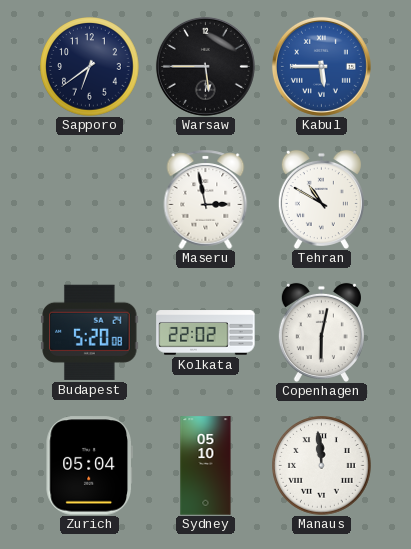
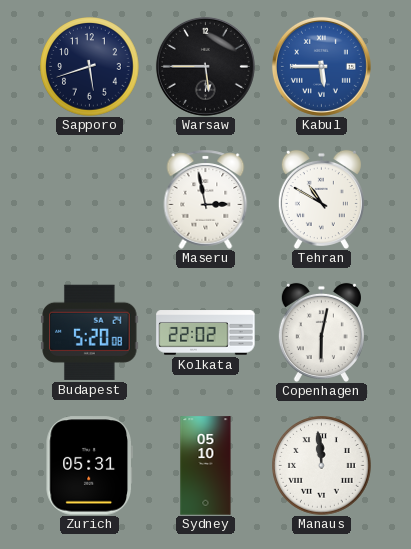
Sapporo: 6:39 -> 5:42 (90, 67)
Zurich: 05:04 -> 05:31 (89, 466)
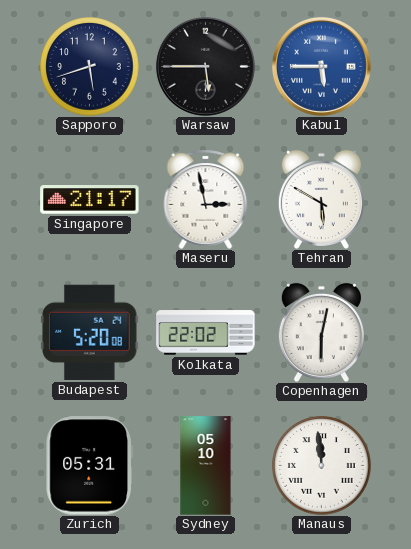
Singapore: none -> 21:17 (90, 200)
Tehran: 10:50 -> 5:50 (321, 199)
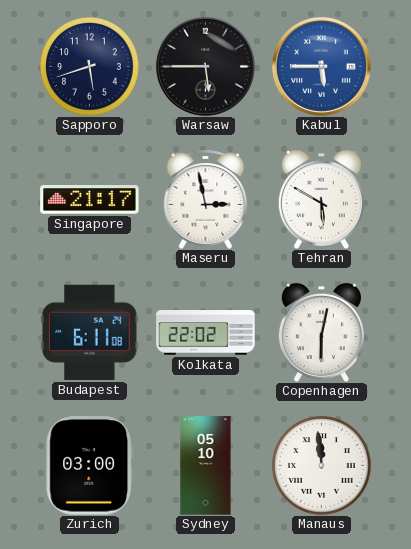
Budapest: 5:20 -> 6:11 (90, 332)
Zurich: 05:31 -> 03:00 (89, 466)
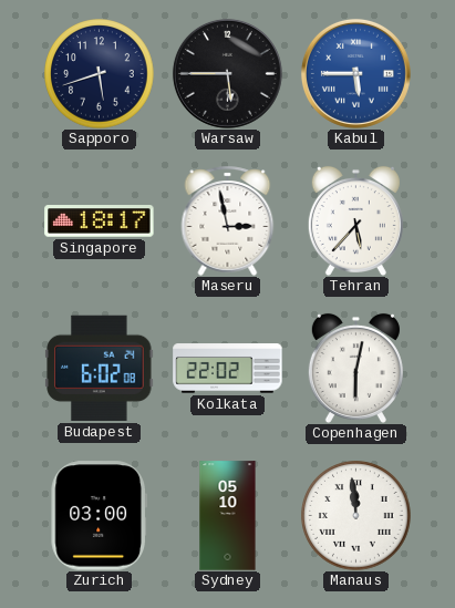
Singapore: 21:17 -> 18:17 (100, 221)
Tehran: 5:50 -> 5:37 (355, 220)
Budapest: 6:11 -> 6:02 (100, 368)
